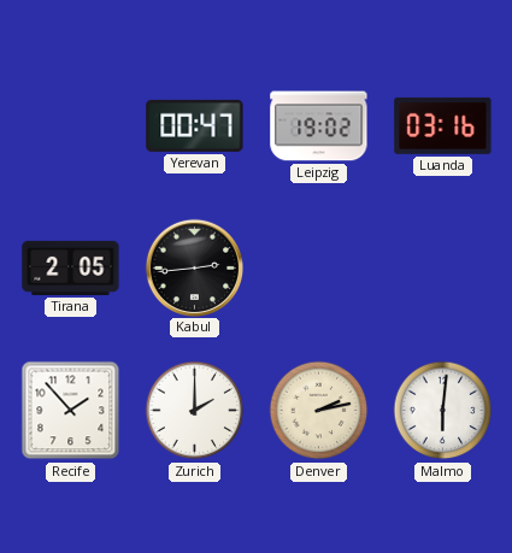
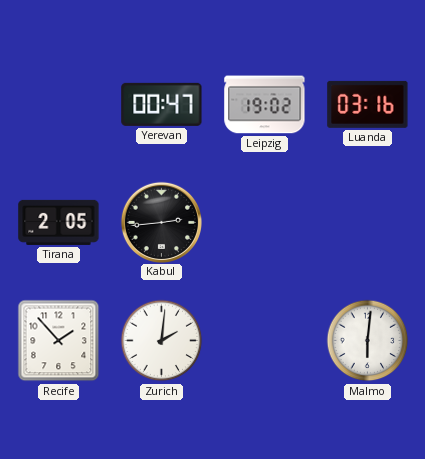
Zurich: 2:00 -> 2:01 (162, 341)
Denver: 2:13 -> none (319, 411)
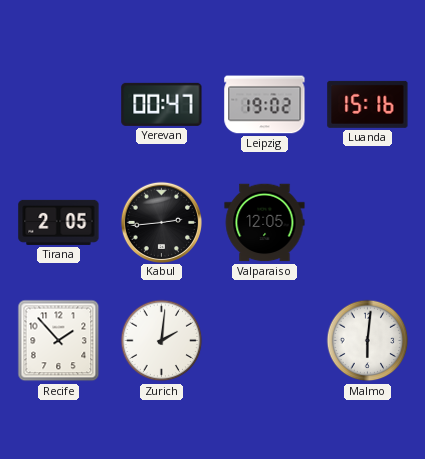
Luanda: 03:16 -> 15:16 (368, 104)
Valparaiso: none -> 12:05 (265, 223)
